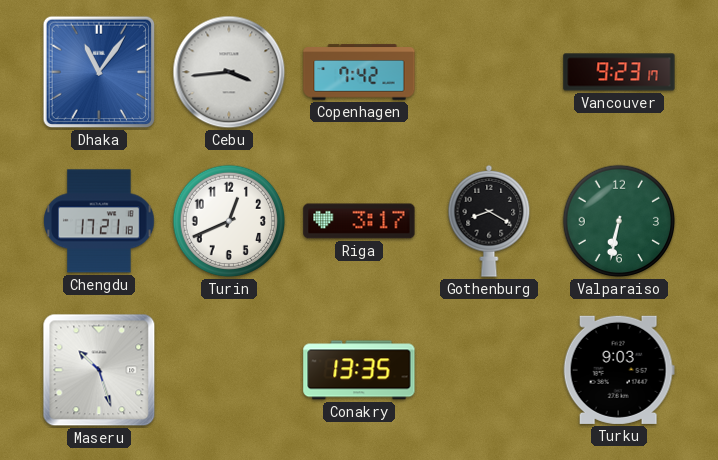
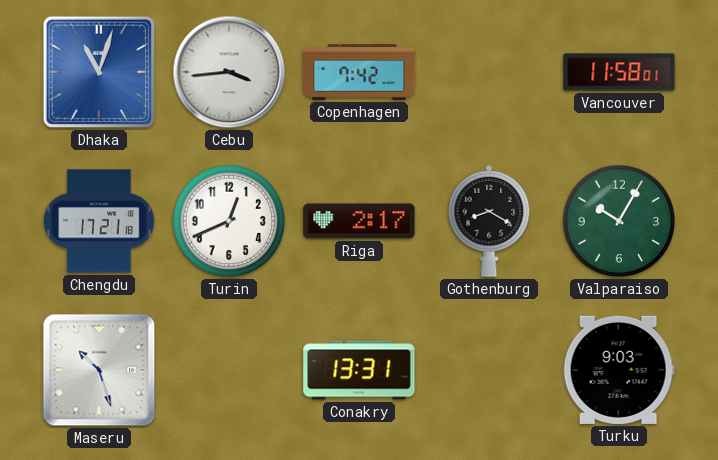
Dhaka: 11:06 -> 11:03 (99, 72)
Vancouver: 9:23 -> 11:58 (619, 72)
Riga: 3:17 -> 2:17 (359, 221)
Valparaiso: 6:32 -> 10:05 (619, 221)
Conakry: 13:35 -> 13:31 (359, 370)
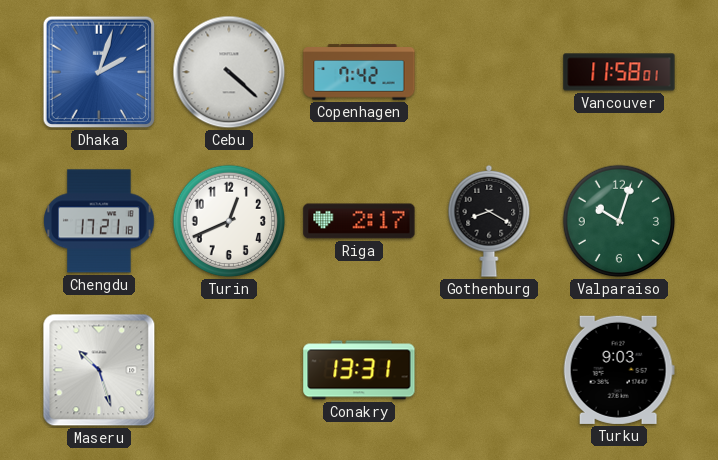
Dhaka: 11:03 -> 2:03 (99, 72)
Cebu: 3:44 -> 4:22 (229, 72)
Valparaiso: 10:05 -> 10:03 (619, 221)
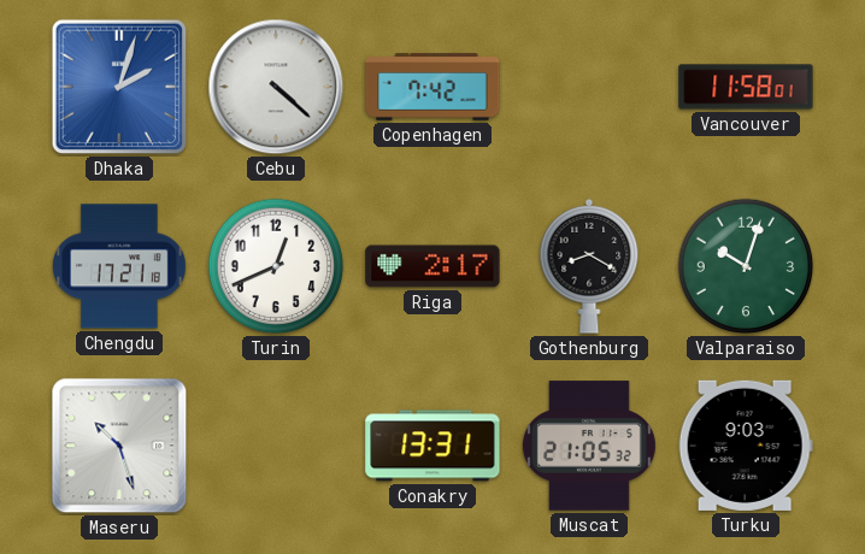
Muscat: none -> 21:05 (589, 446)
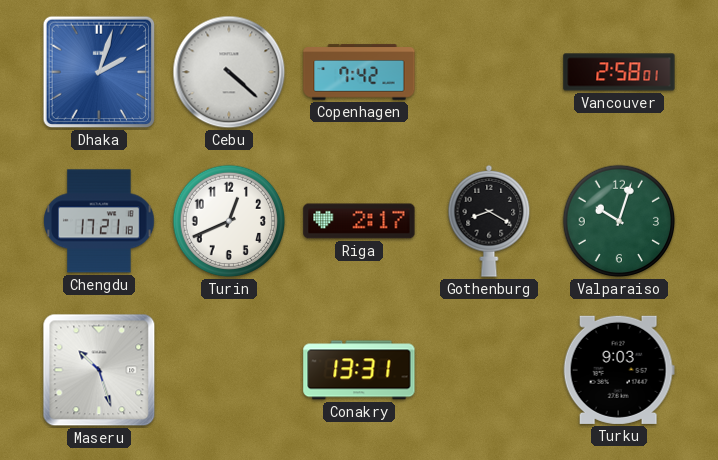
Vancouver: 11:58 -> 2:58 (619, 72)
Muscat: 21:05 -> none (589, 446)
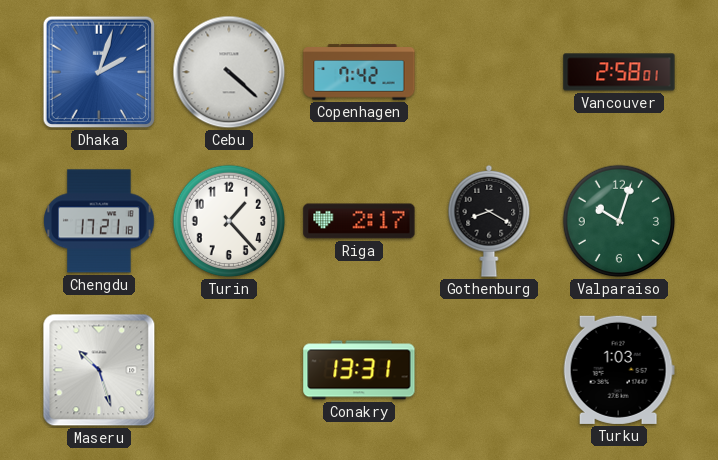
Turin: 12:41 -> 1:23 (229, 221)
Turku: 9:03 -> 1:03 (619, 370)
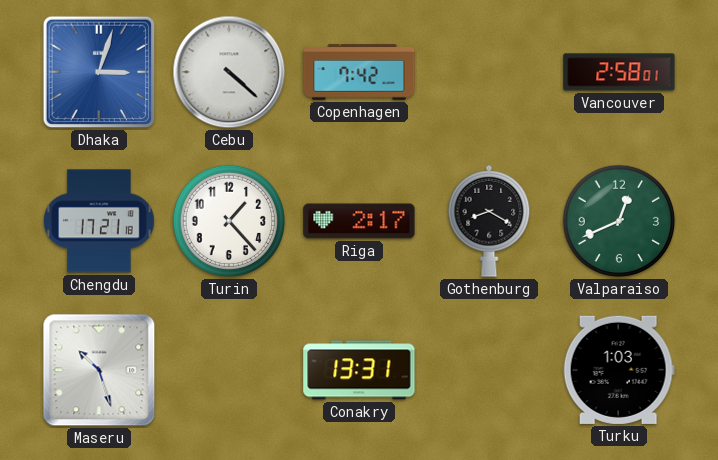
Dhaka: 2:03 -> 3:03 (99, 72)
Valparaiso: 10:03 -> 12:41 (619, 221)
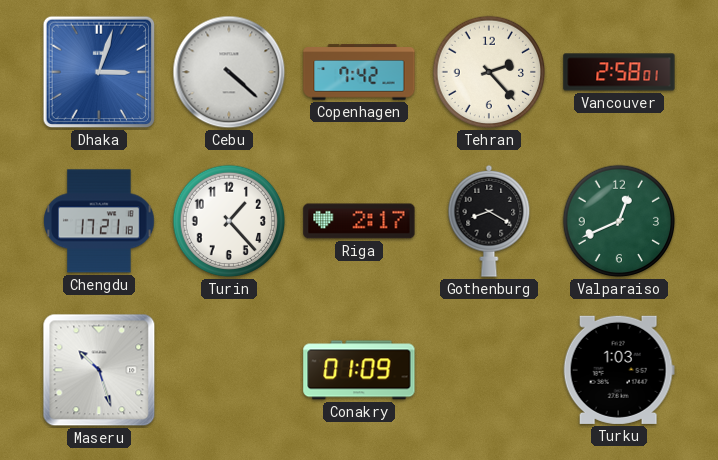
Tehran: none -> 2:23 (489, 72)
Conakry: 13:31 -> 01:09 (359, 370)
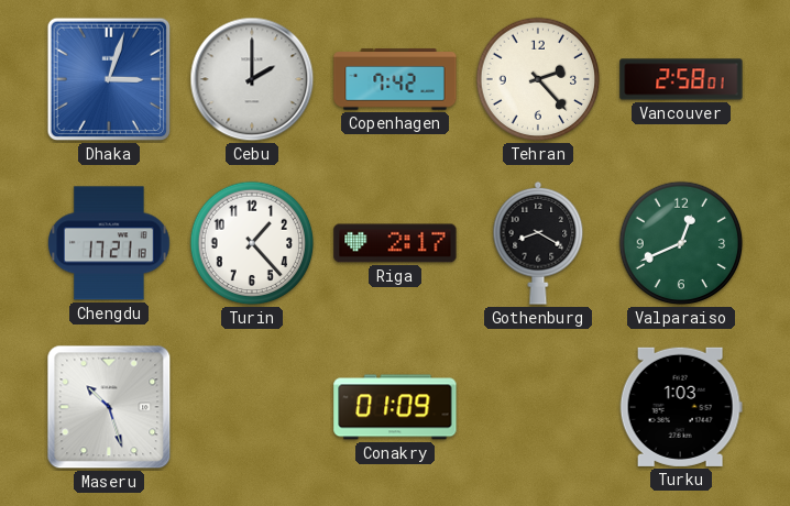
Cebu: 4:22 -> 2:00 (252, 79)
